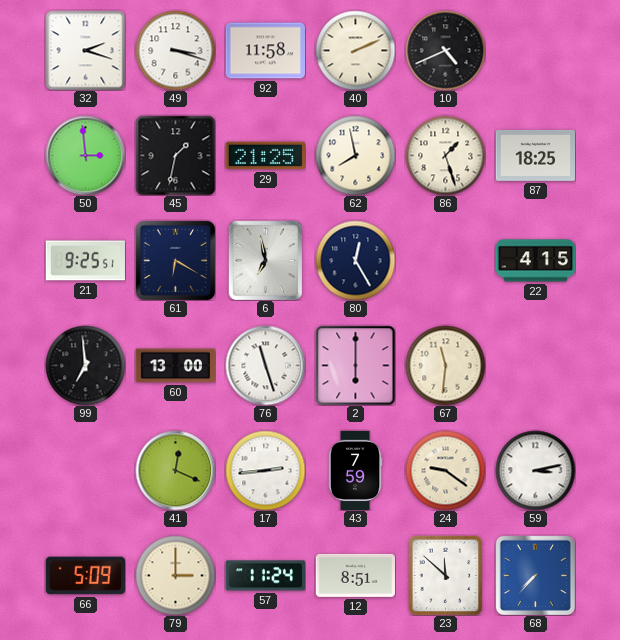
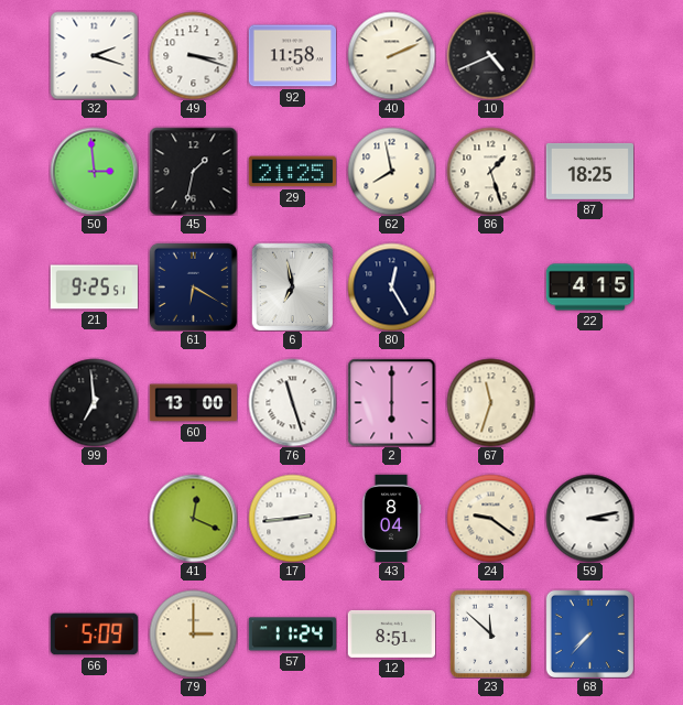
67: 11:31 -> 11:33 (490, 402)
43: 7:59 -> 8:04 (391, 518)
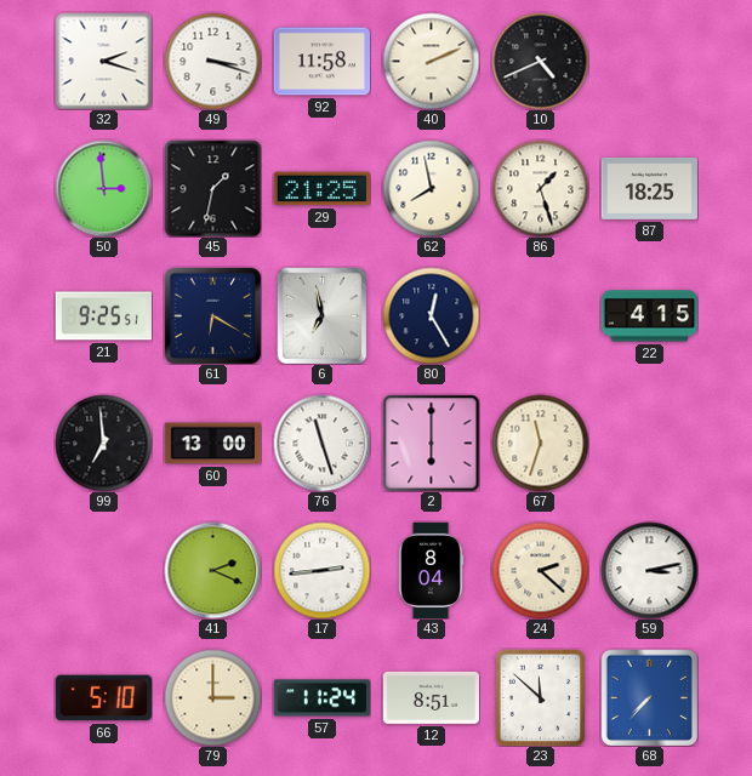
41: 12:19 -> 2:19 (212, 570)
24: 9:21 -> 2:22 (540, 570)
66: 5:09 -> 5:10 (103, 698)
